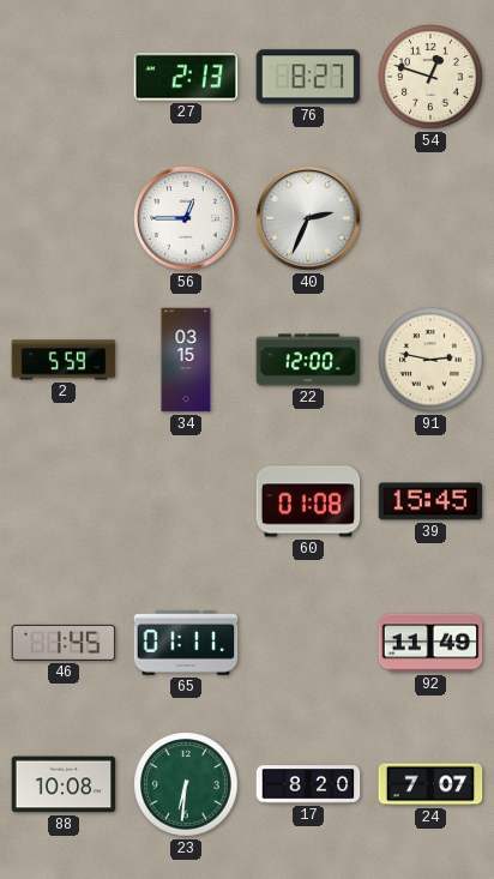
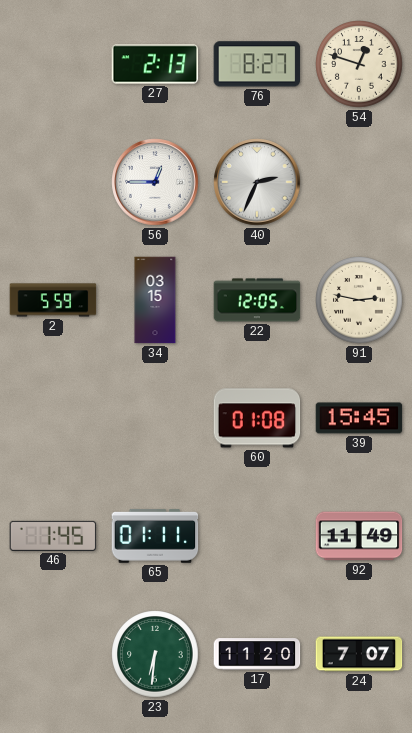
22: 12:00 -> 12:05 (257, 300)
88: 10:08 -> none (64, 784)
17: 8:20 -> 11:20 (257, 654)
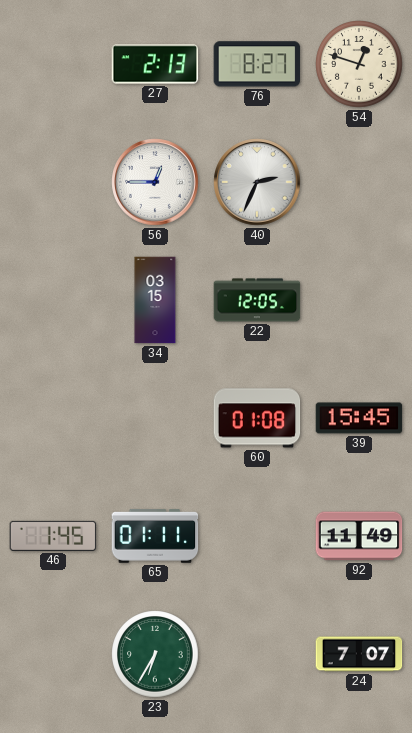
2: 5:59 -> none (53, 300)
91: 2:47 -> none (359, 300)
23: 6:31 -> 6:35 (155, 654)
17: 11:20 -> none (257, 654)
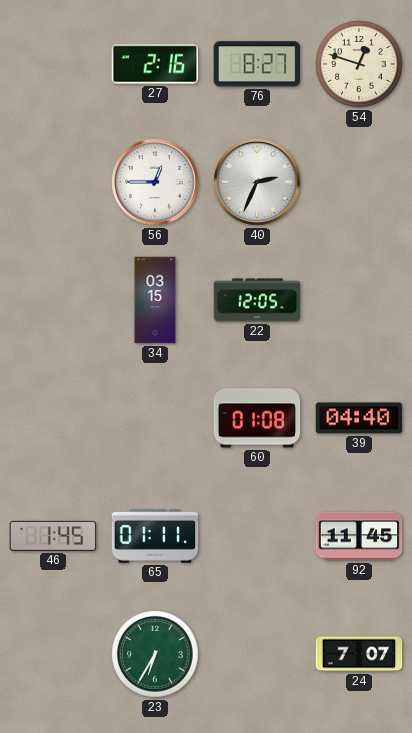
27: 2:13 -> 2:16 (155, 64)
39: 15:45 -> 04:40 (359, 418)
92: 11:49 -> 11:45 (359, 536)
